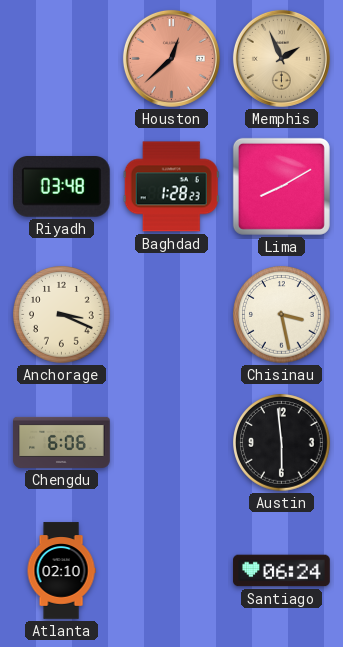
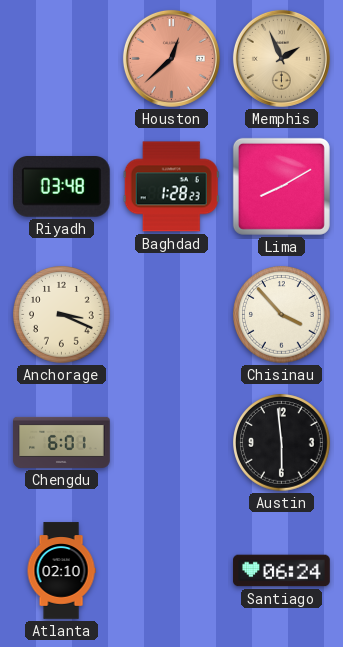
Chisinau: 3:28 -> 3:53 (282, 315)
Chengdu: 6:06 -> 6:01 (62, 442)
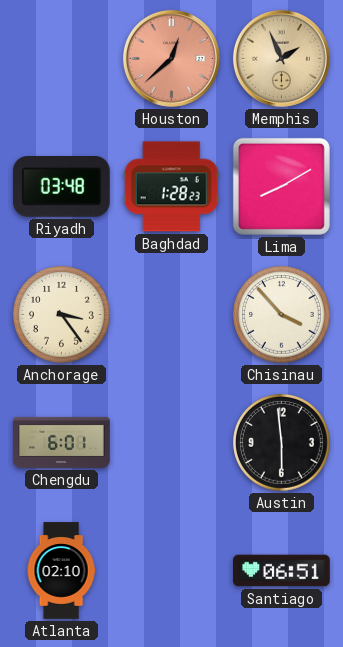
Anchorage: 3:19 -> 3:24 (62, 315)
Santiago: 06:24 -> 06:51 (282, 571)
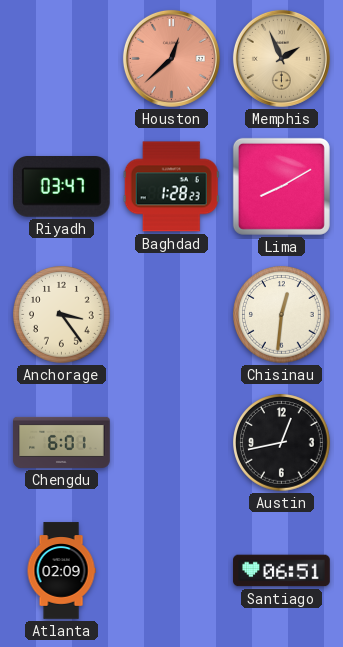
Riyadh: 03:48 -> 03:47 (62, 187)
Chisinau: 3:53 -> 12:31 (282, 315)
Austin: 5:59 -> 12:43 (282, 443)
Atlanta: 02:10 -> 02:09 (61, 571)
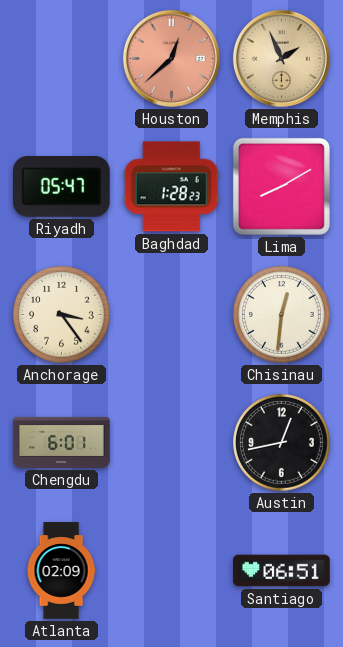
Riyadh: 03:47 -> 05:47 (62, 187)
